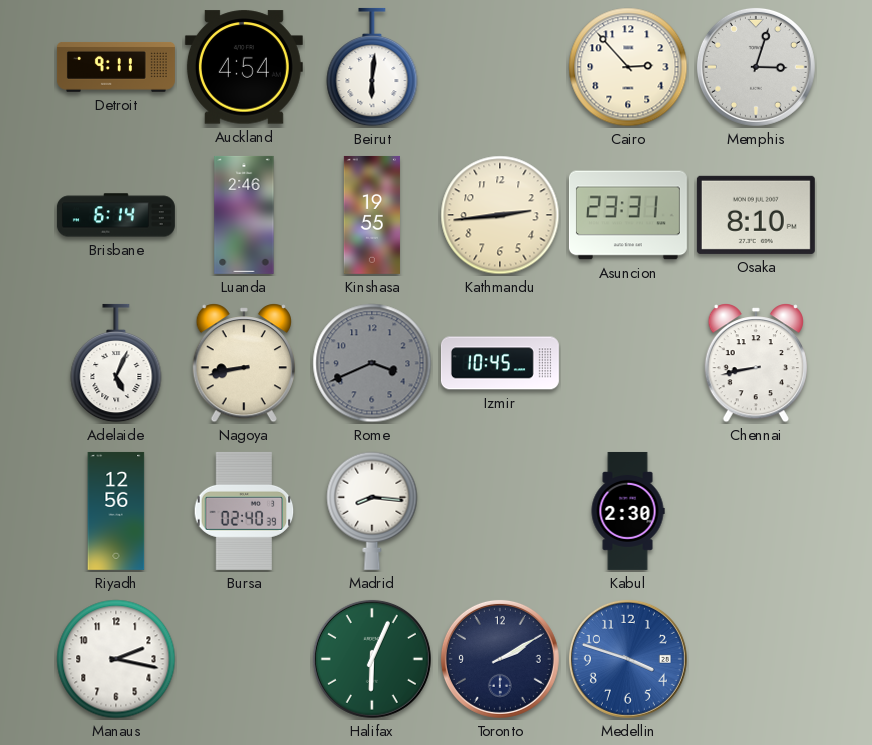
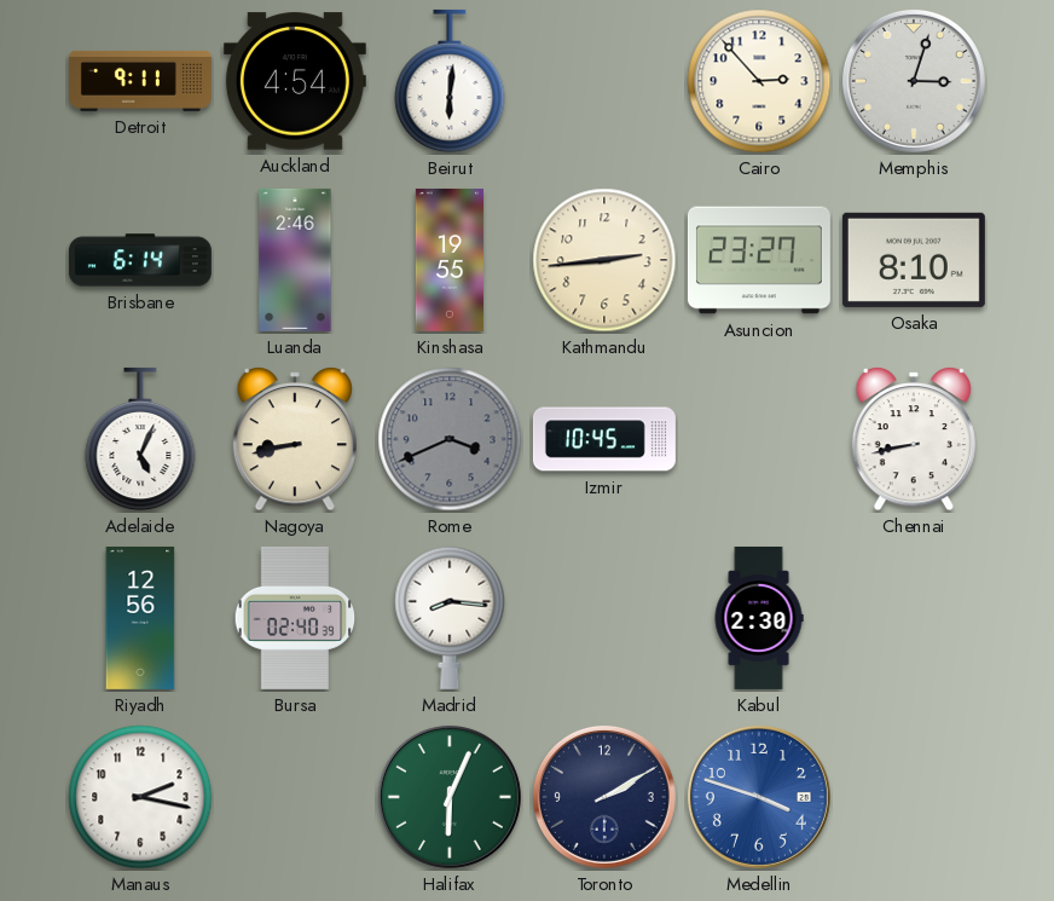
Asuncion: 23:31 -> 23:27 (759, 260)
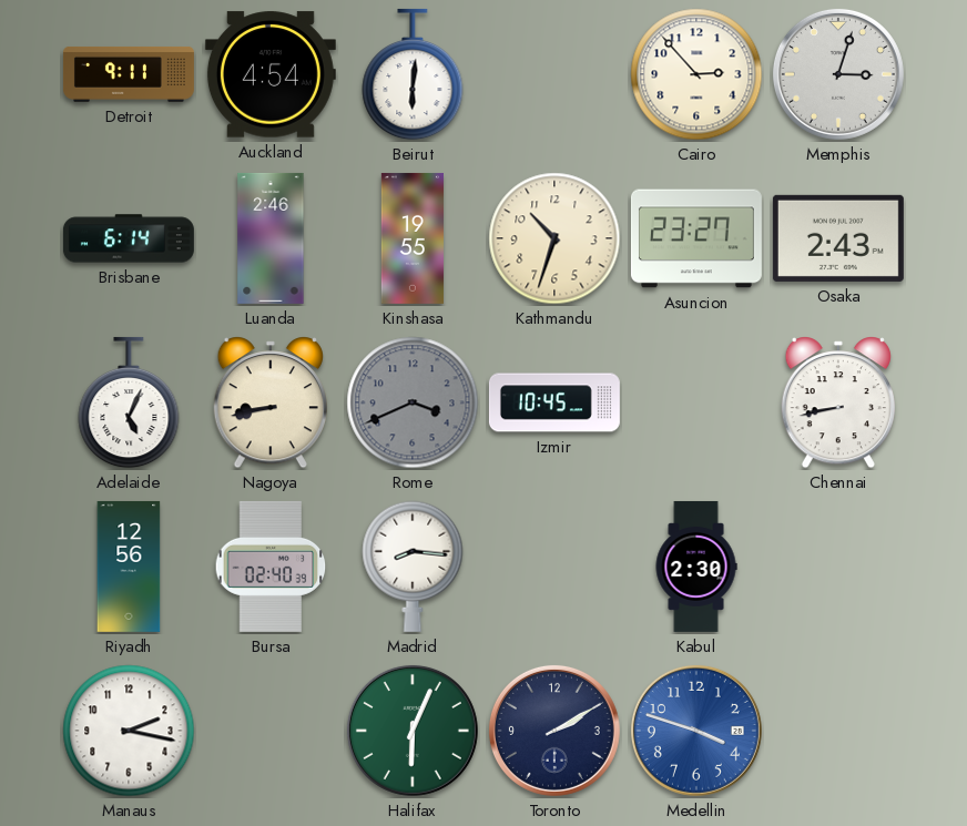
Kathmandu: 2:44 -> 10:33 (554, 238)
Osaka: 8:10 -> 2:43 (838, 238)
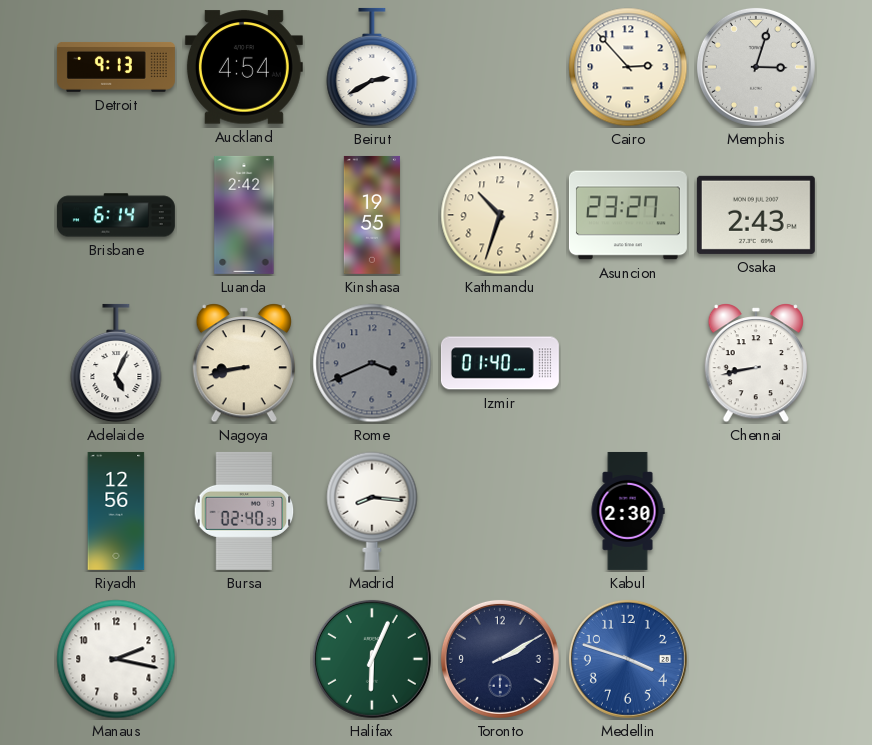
Detroit: 9:11 -> 9:13 (116, 67)
Beirut: 6:01 -> 2:40 (372, 67)
Luanda: 2:46 -> 2:42 (244, 215)
Izmir: 10:45 -> 01:40 (500, 363)
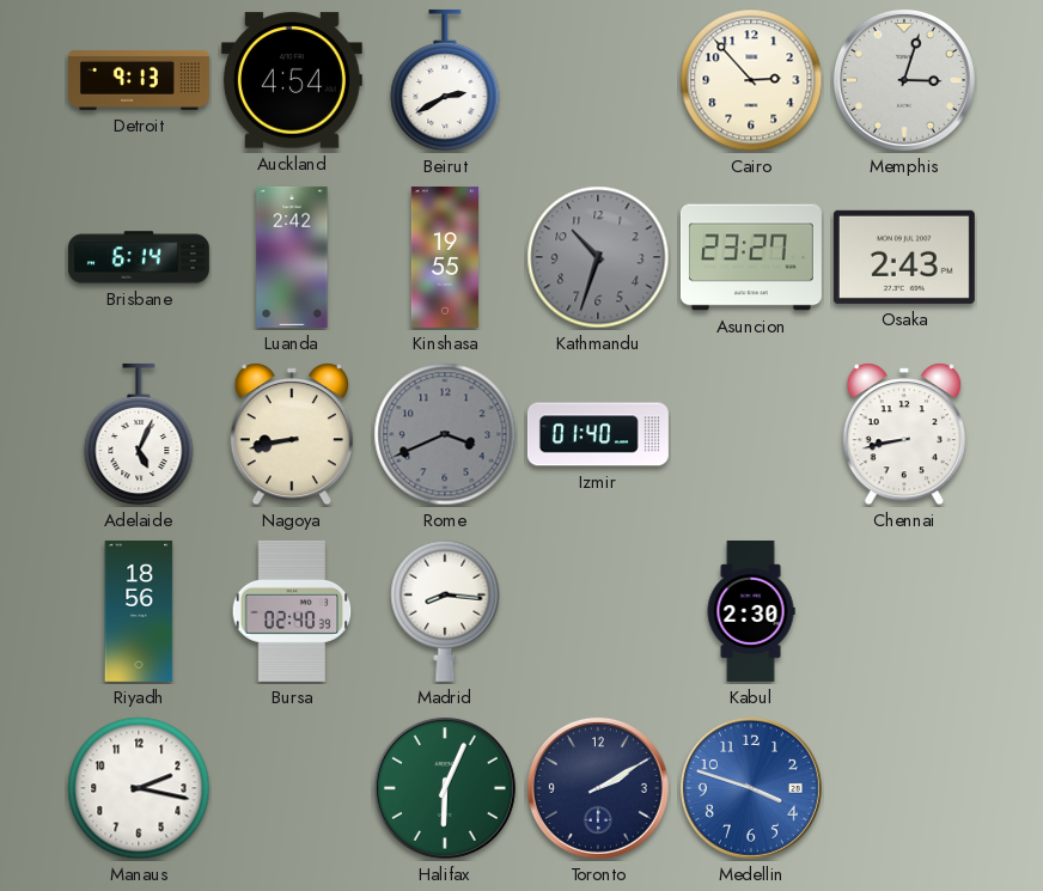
Kathmandu dial: cream -> grey (598, 257)
Riyadh: 12:56 -> 18:56 (139, 611)
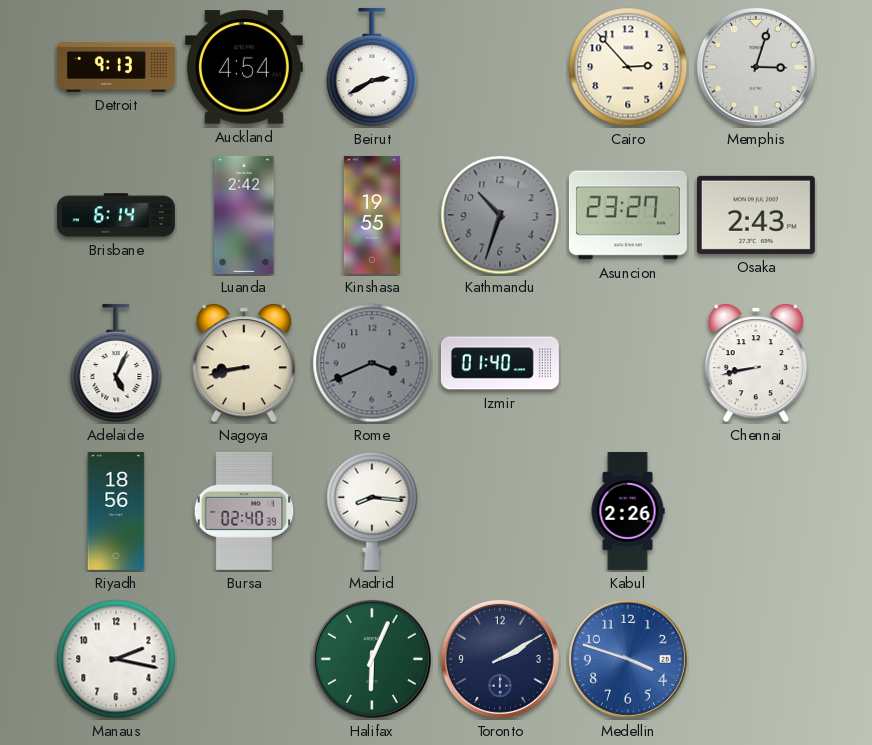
Kabul: 2:30 -> 2:26 (628, 511)
